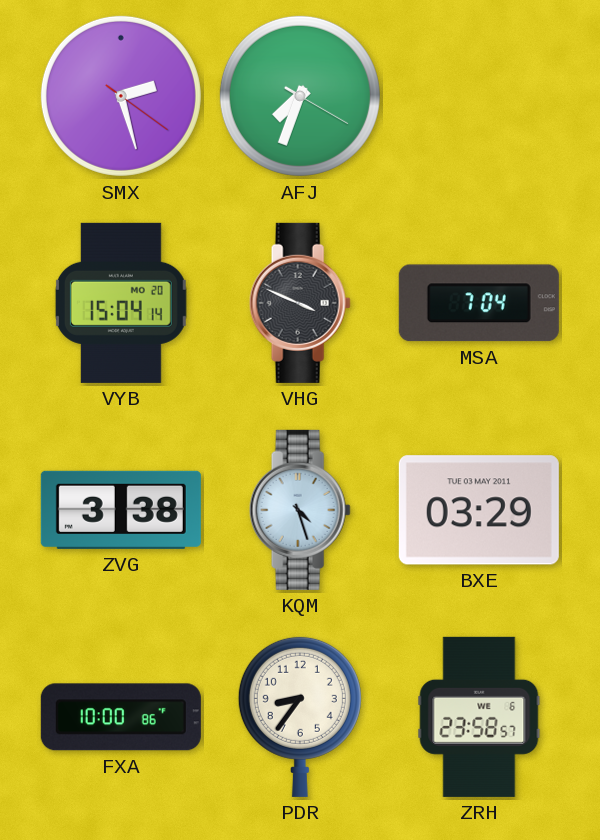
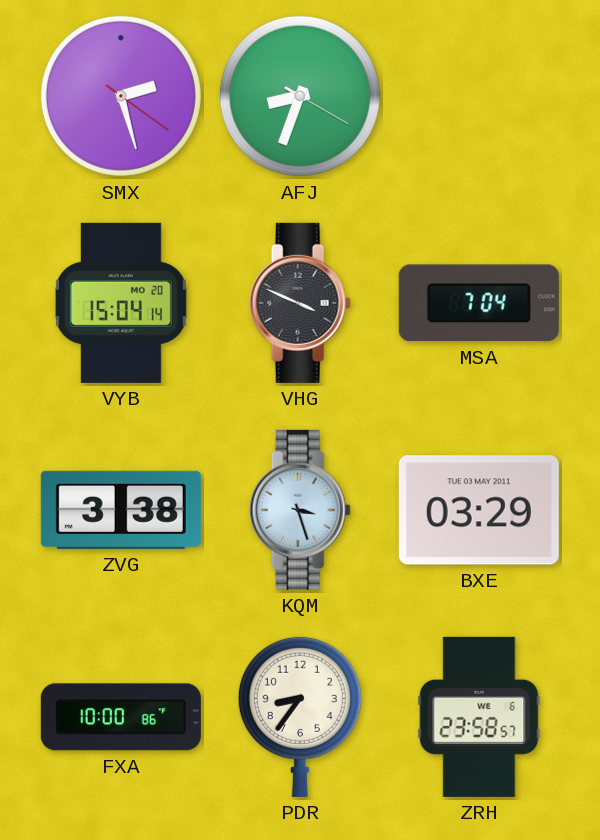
AFJ: 7:33 -> 8:33 (300, 96)
KQM: 4:27 -> 3:27 (300, 510)
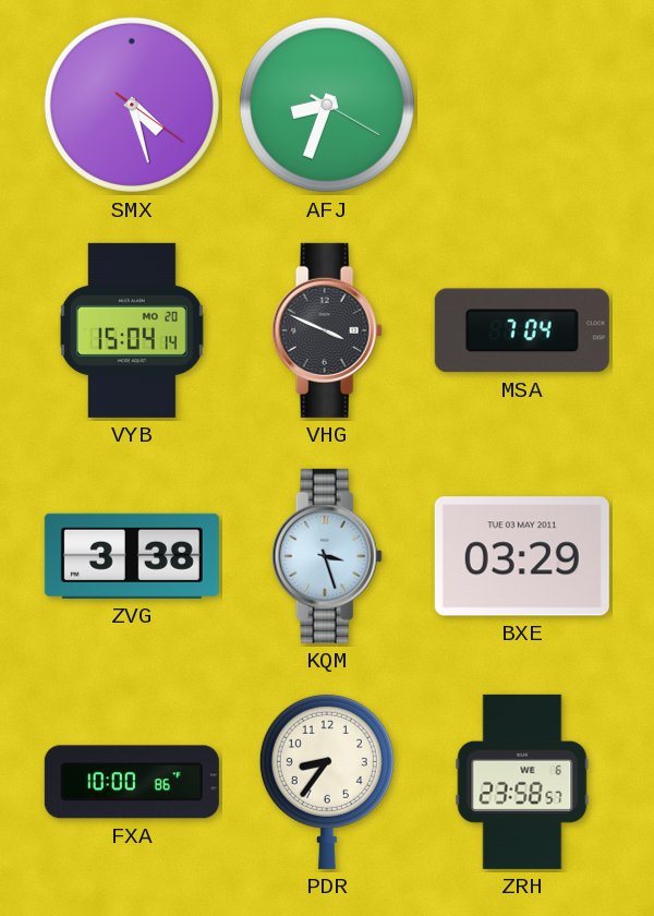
SMX: 2:27 -> 4:27 (132, 105)
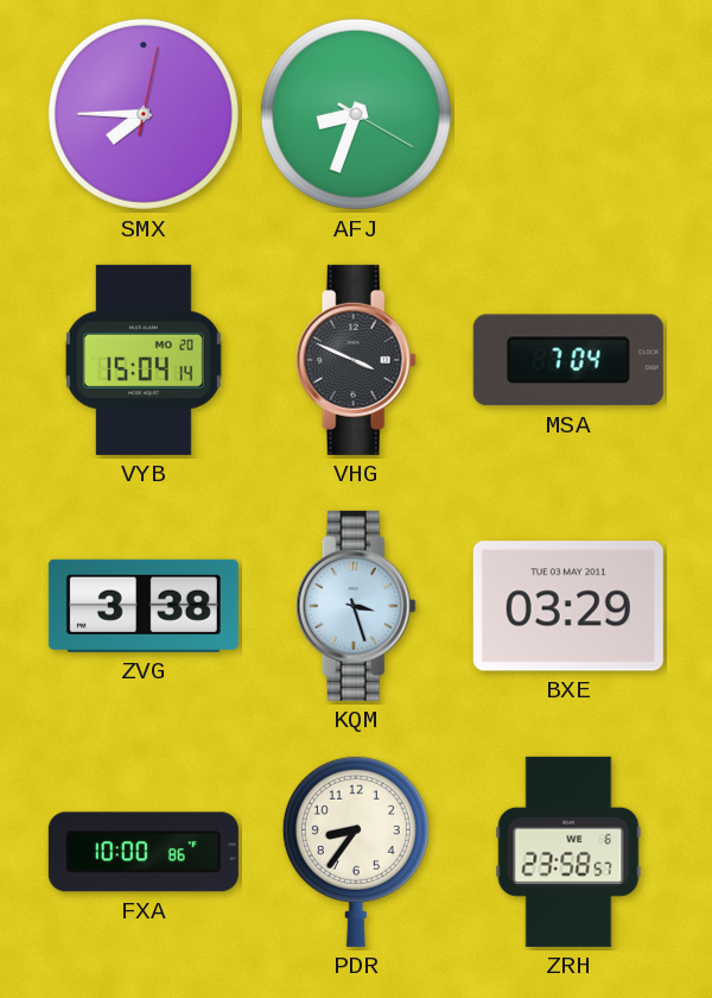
SMX: 4:27 -> 7:45 (144, 114)
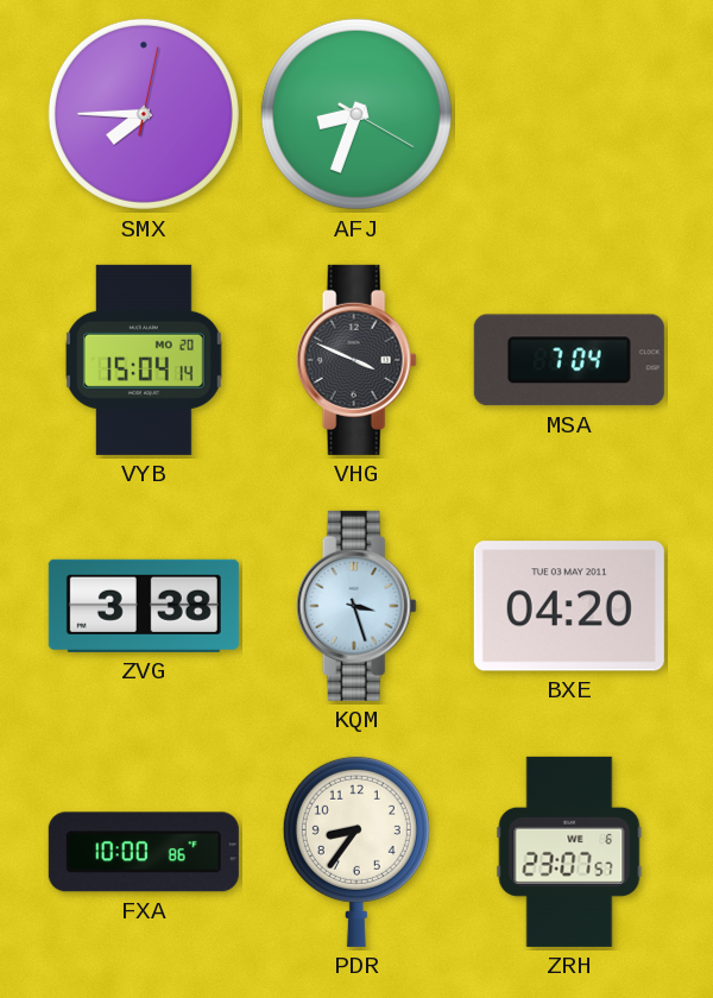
BXE: 03:29 -> 04:20 (569, 606)
ZRH: 23:58 -> 23:07 (569, 852)
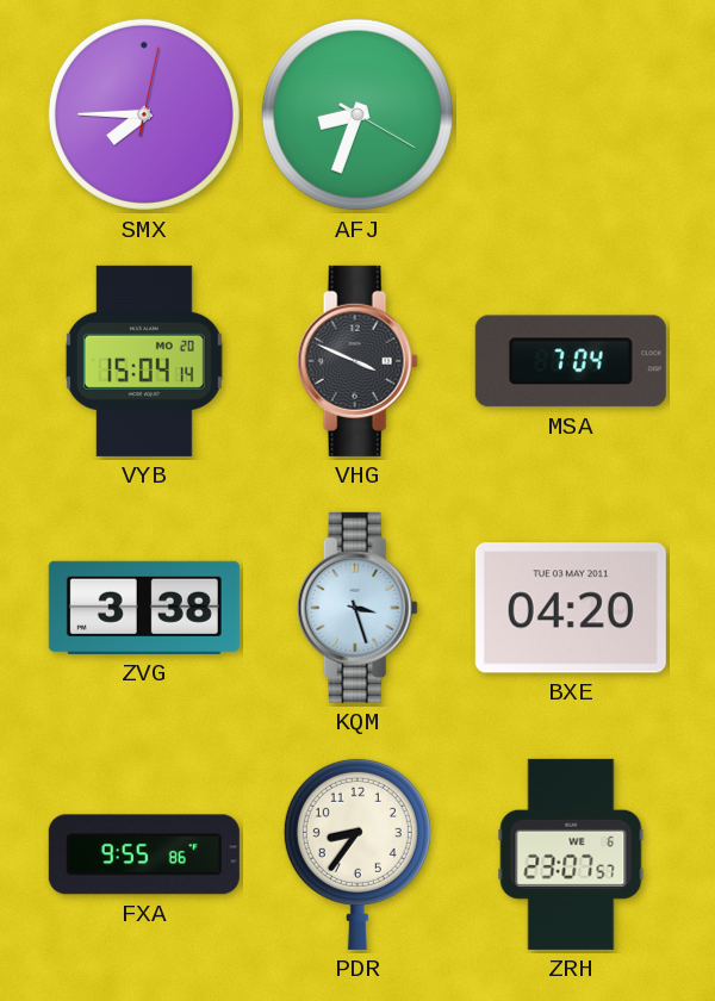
FXA: 10:00 -> 9:55 (144, 854)
